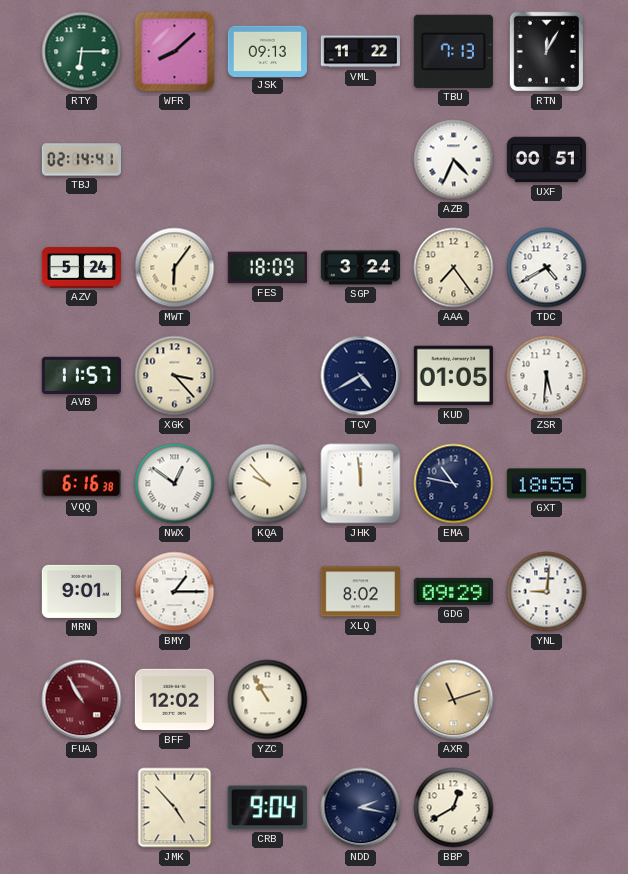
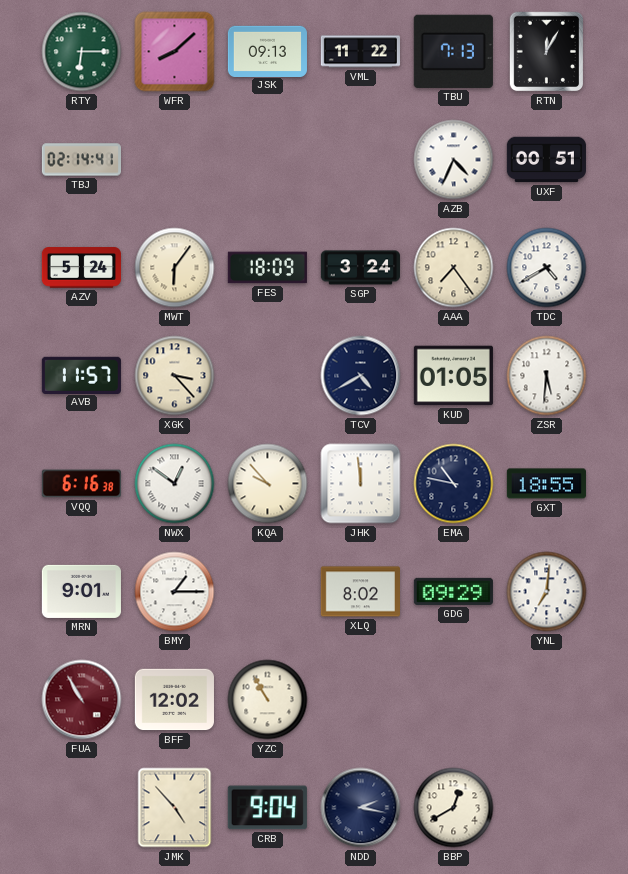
YNL: 9:01 -> 7:01 (547, 592)
AXR: 11:12 -> none (454, 700)
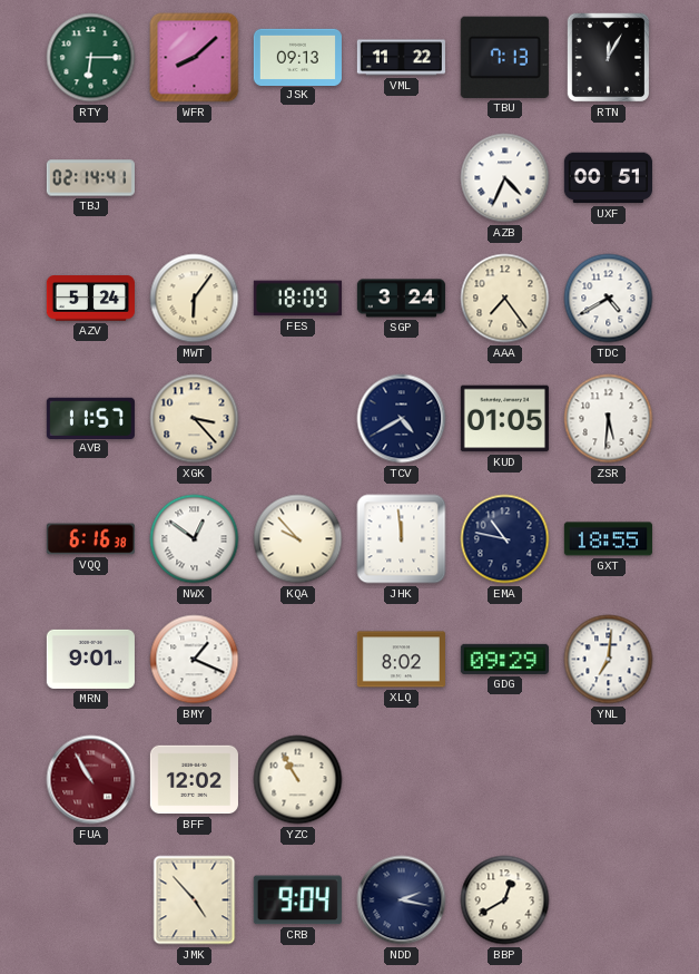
BMY: 1:15 -> 1:19 (195, 660)
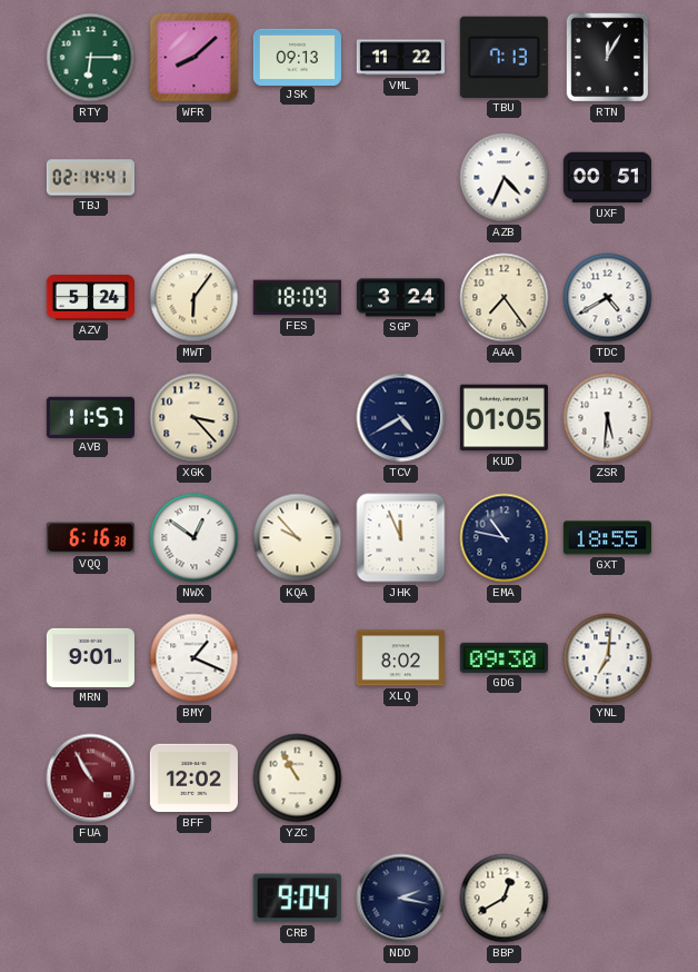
JHK: 11:59 -> 11:56 (401, 538)
GDG: 09:29 -> 09:30 (503, 657)
JMK: 4:53 -> none (195, 900)
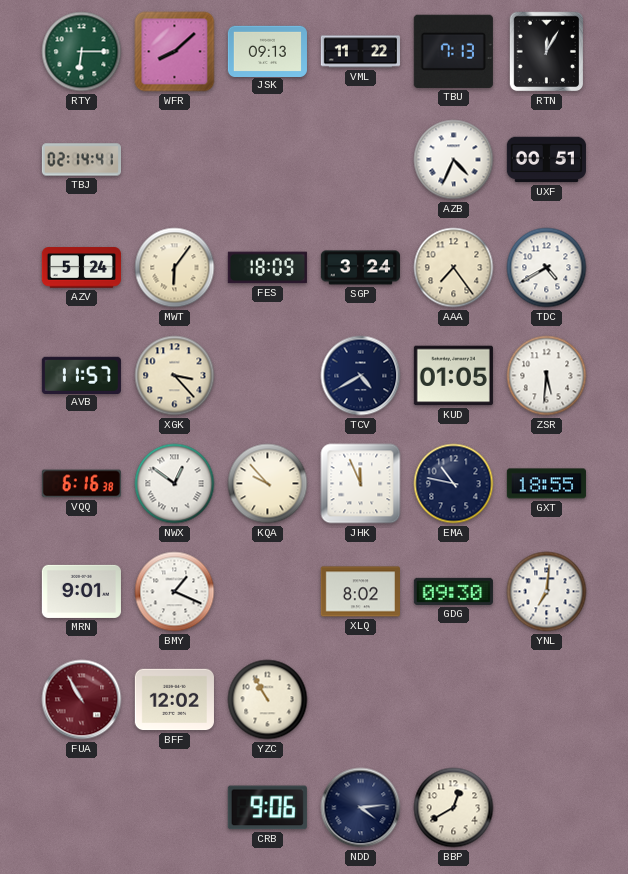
CRB: 9:04 -> 9:06 (267, 808)
NDD: 2:17 -> 4:14 (361, 808)
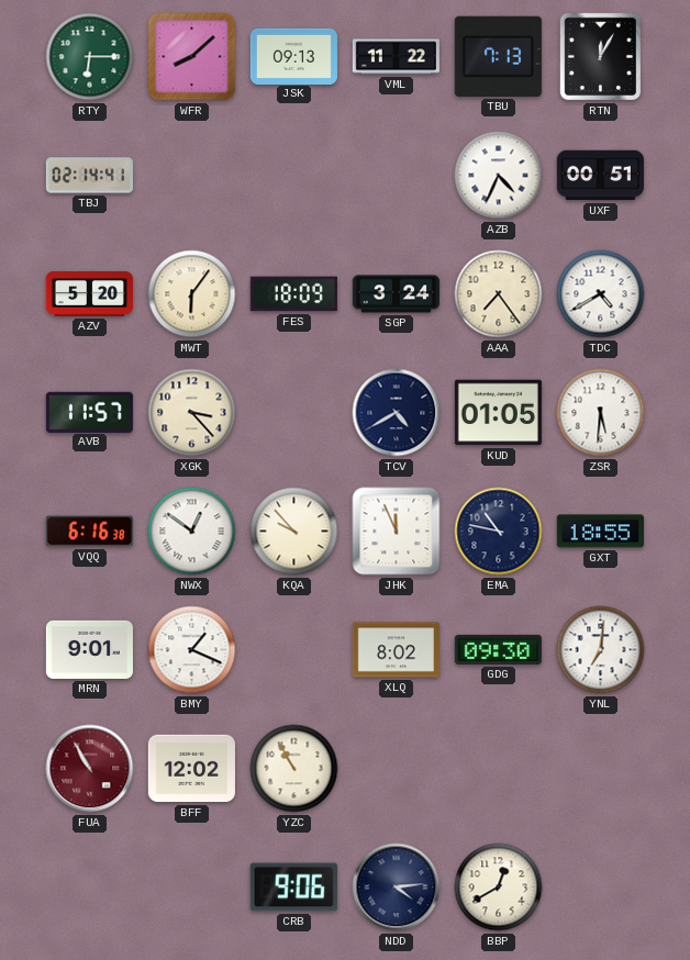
AZV: 5:24 -> 5:20 (89, 294)
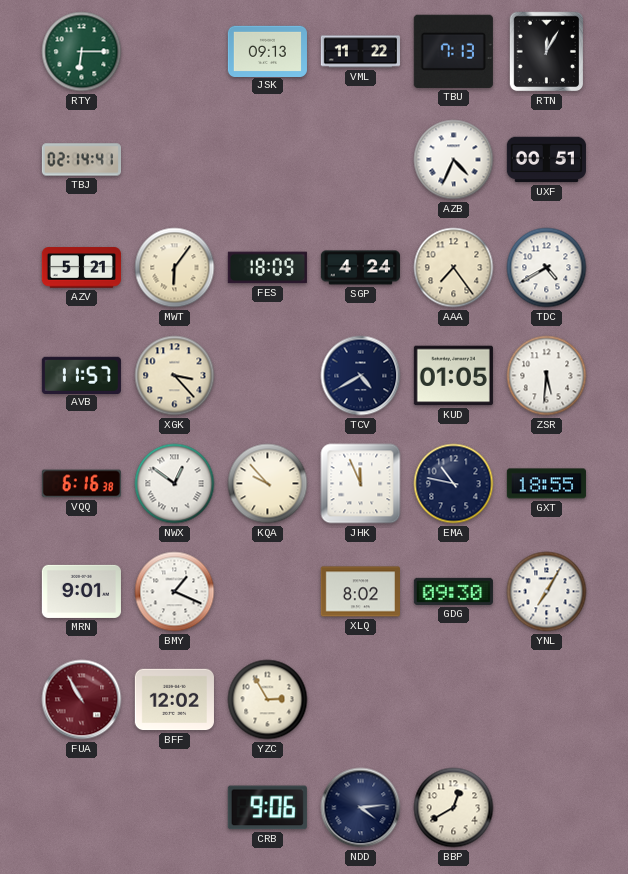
WFR: 8:08 -> none (192, 57)
AZV: 5:20 -> 5:21 (81, 268)
SGP: 3:24 -> 4:24 (360, 268)
YNL: 7:01 -> 7:05 (547, 592)
YZC: 10:55 -> 2:55 (268, 700)
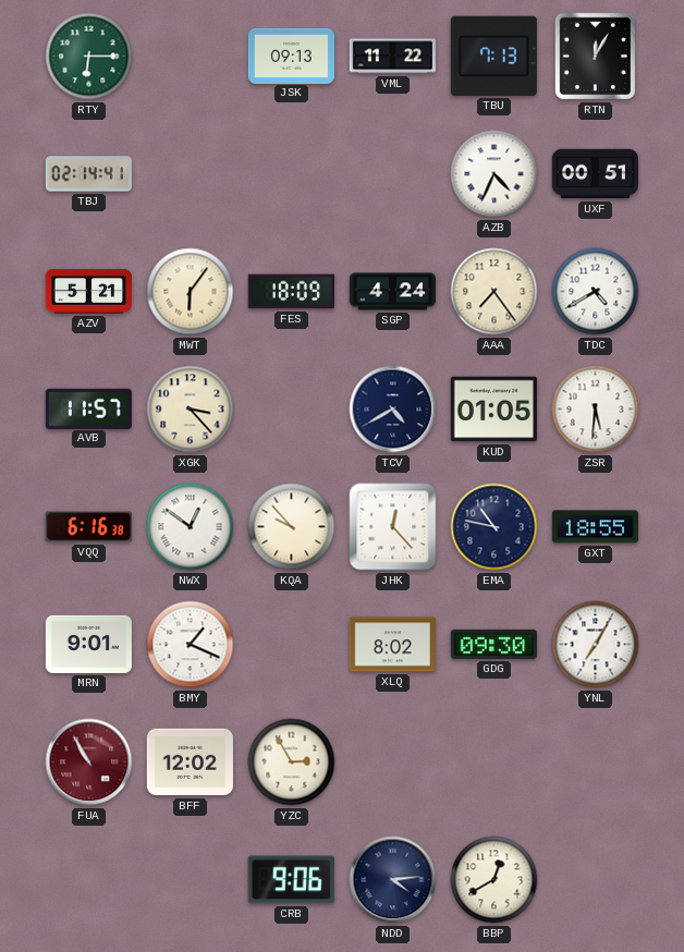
JHK: 11:56 -> 12:23 (393, 527)
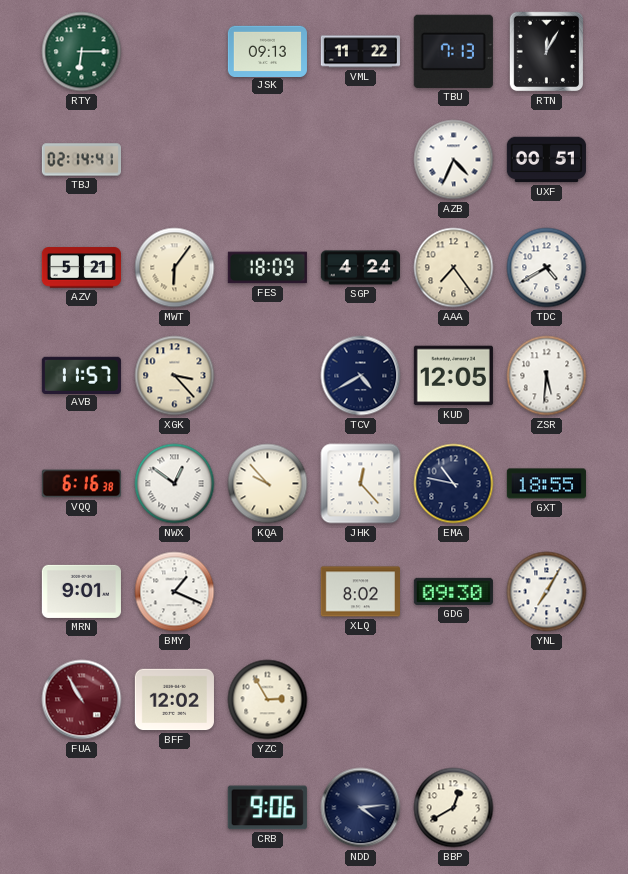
KUD: 01:05 -> 12:05 (453, 376)
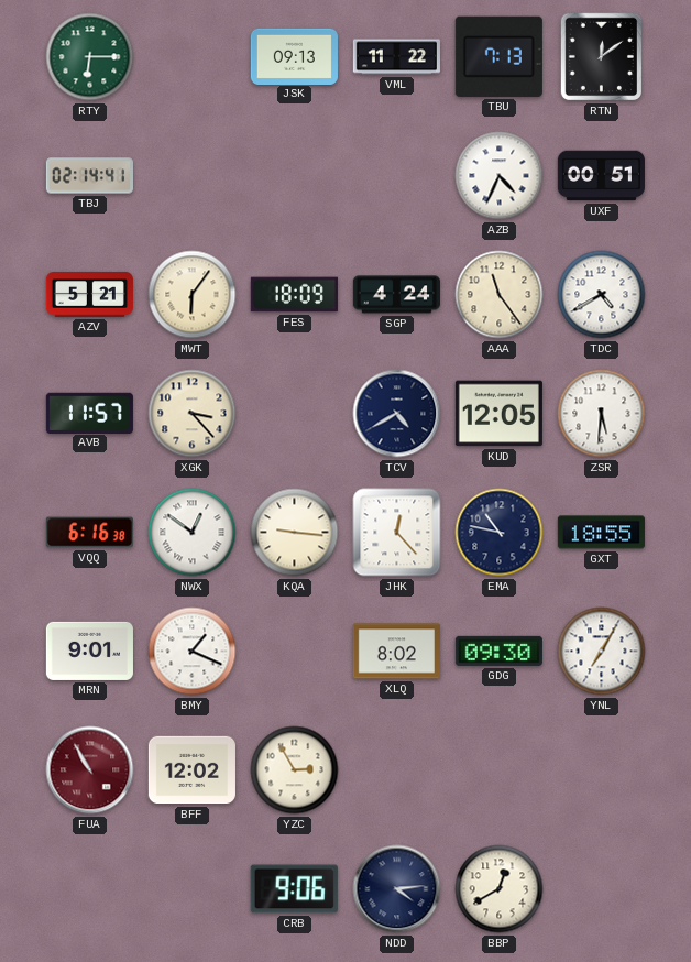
RTN: 12:05 -> 12:09 (601, 57)
AAA: 7:24 -> 11:24 (500, 295)
KQA: 9:53 -> 9:16 (295, 533)
